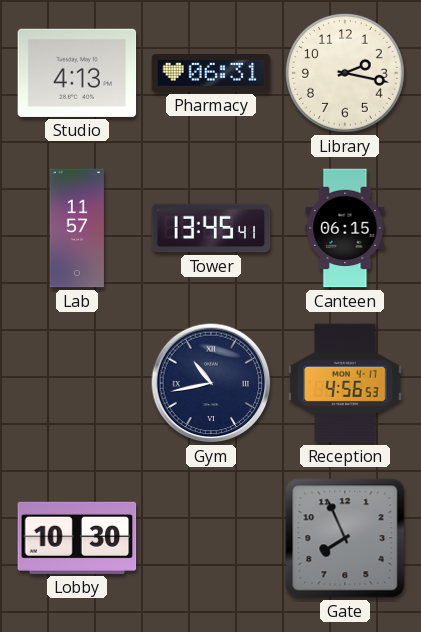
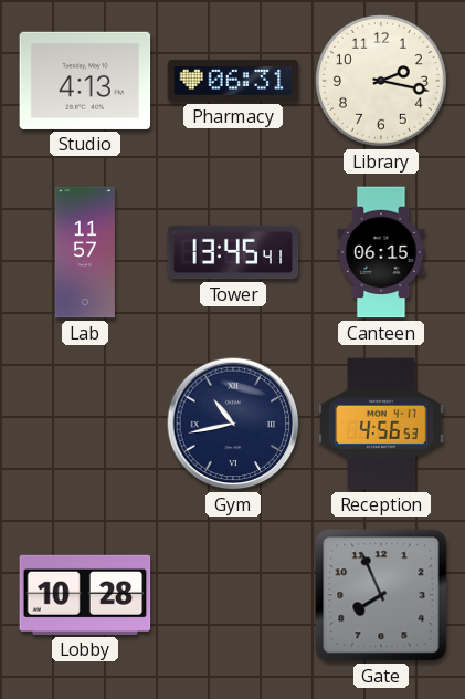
Lobby: 10:30 -> 10:28 (85, 595)
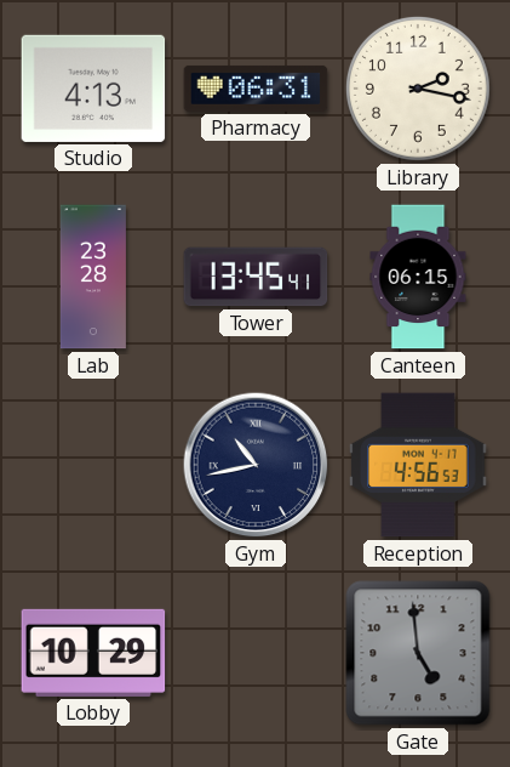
Lab: 11:57 -> 23:28 (93, 277)
Lobby: 10:28 -> 10:29 (93, 653)
Gate: 7:56 -> 4:59 (418, 653)
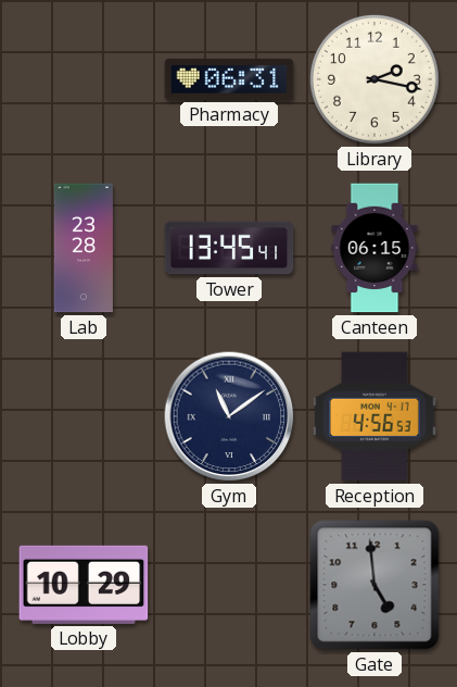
Studio: 4:13 -> none (93, 89)
Gym: 10:43 -> 11:09 (229, 416)
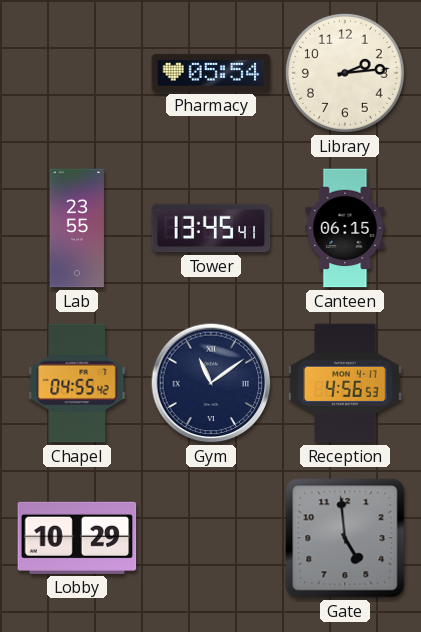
Pharmacy: 06:31 -> 05:54 (211, 73)
Library: 2:17 -> 2:14 (345, 73)
Lab: 23:28 -> 23:55 (77, 228)
Chapel: none -> 04:55 (77, 383)
